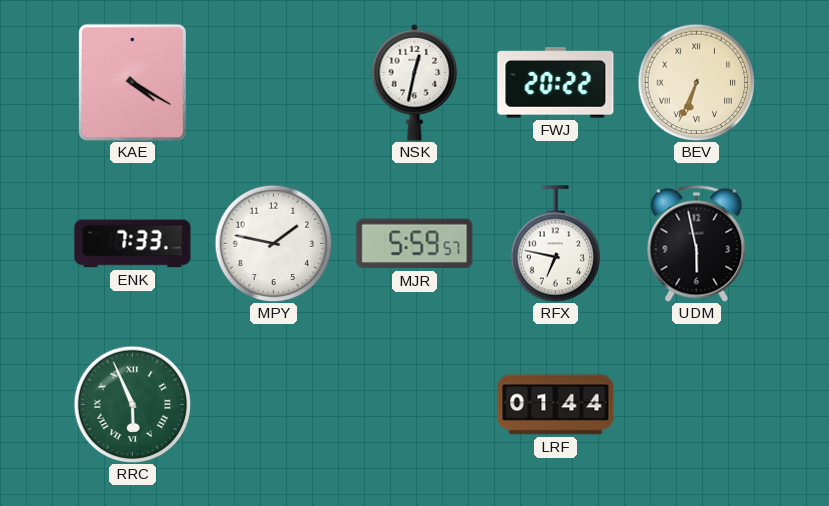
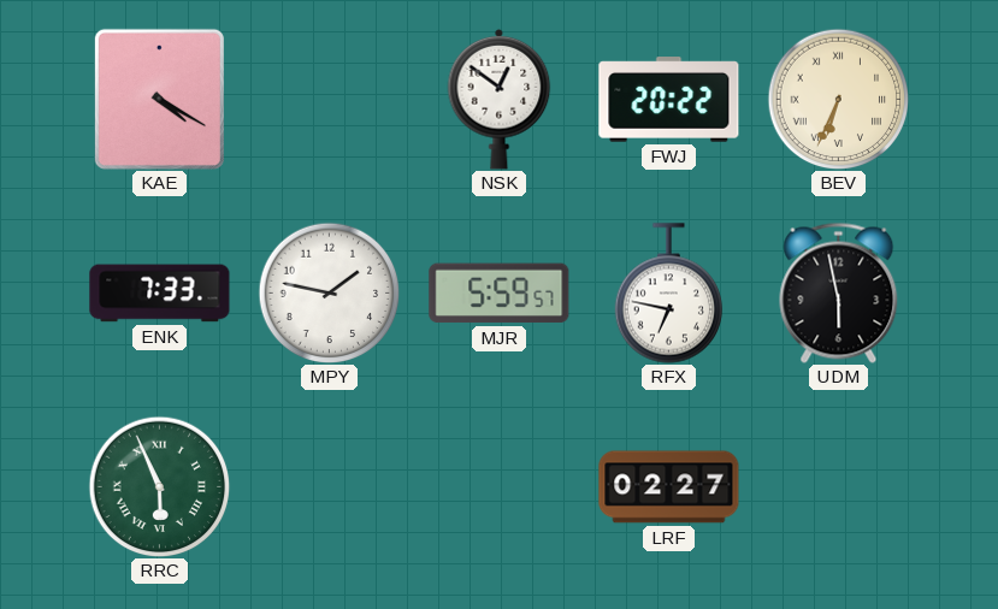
NSK: 12:32 -> 12:51 (500, 99)
LRF: 01:44 -> 02:27 (669, 487)
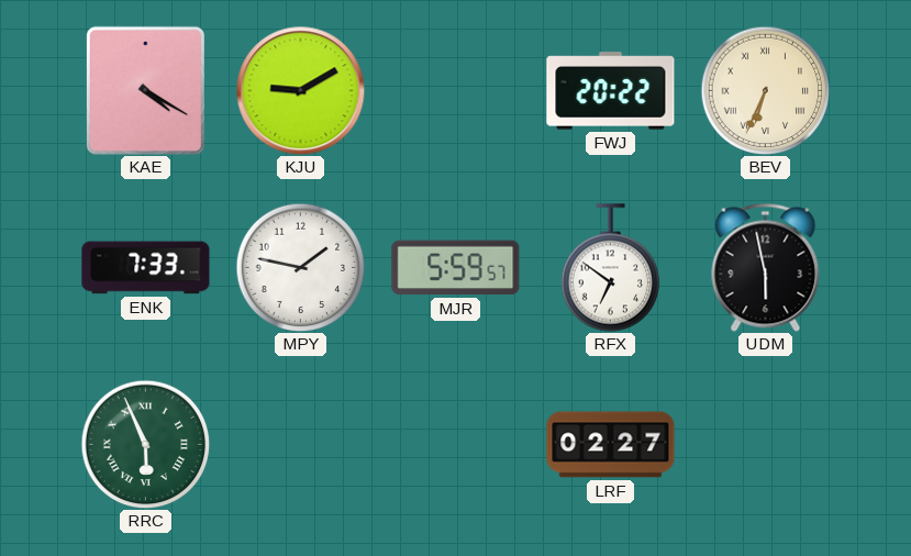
KJU: none -> 9:10 (300, 90)
NSK: 12:51 -> none (500, 99)
RFX: 6:47 -> 6:51 (610, 268)
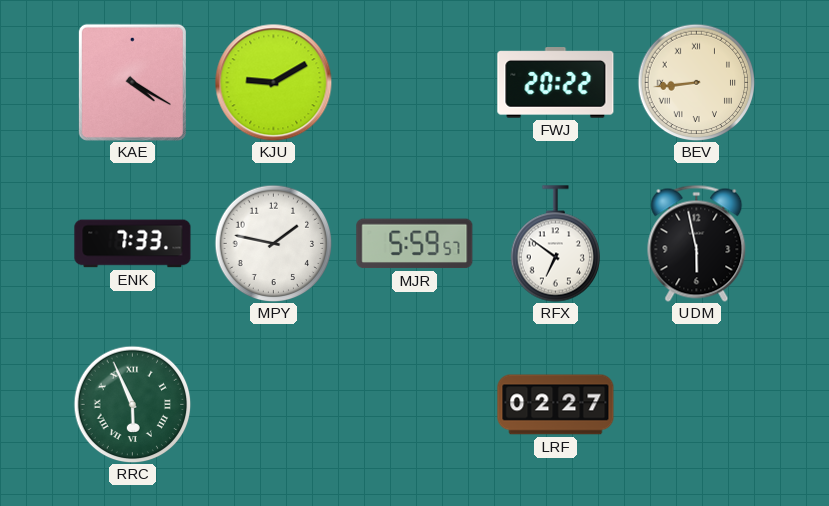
BEV: 6:34 -> 8:44 (696, 82)
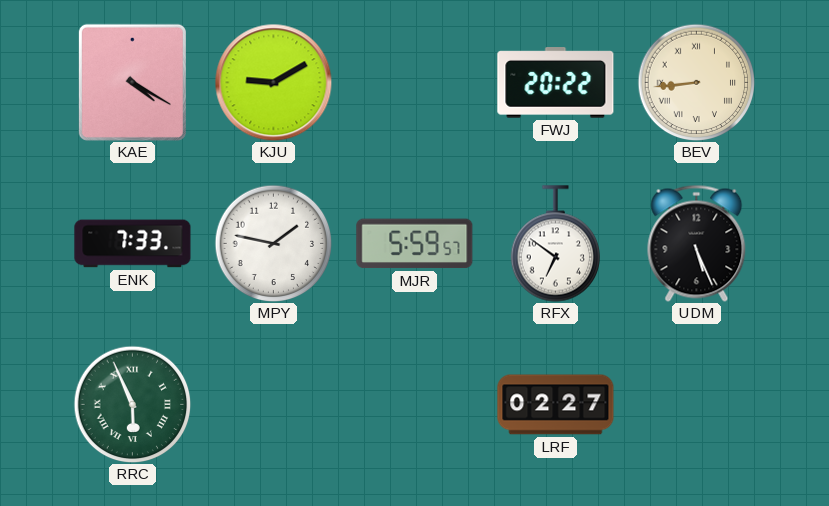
UDM: 5:58 -> 5:26 (697, 243)
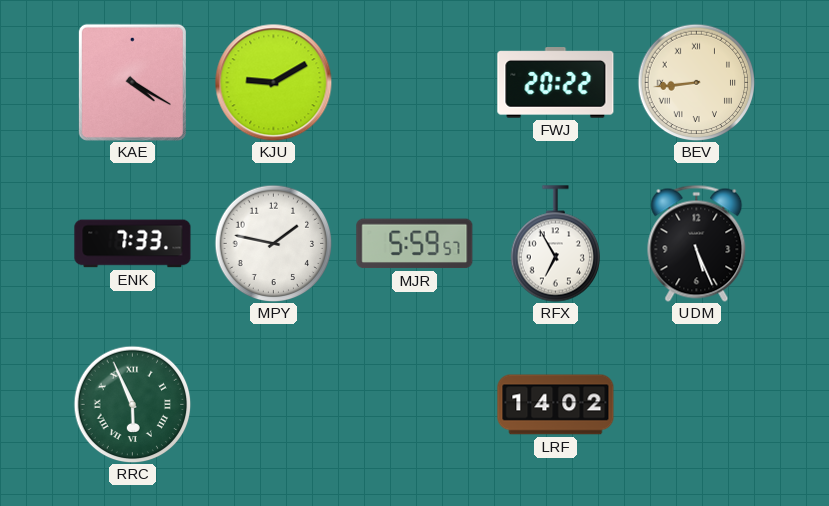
RFX: 6:51 -> 6:55 (555, 244)
LRF: 02:27 -> 14:02 (556, 405)
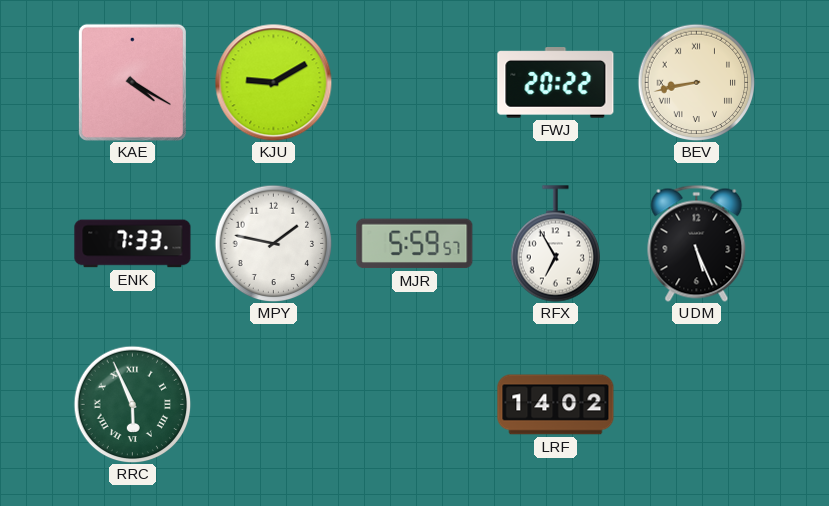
BEV: 8:44 -> 8:43 (696, 82)
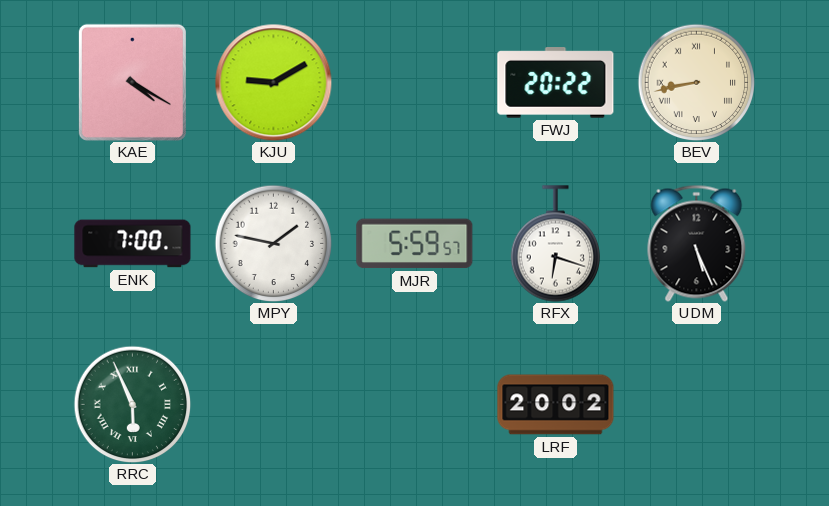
ENK: 7:33 -> 7:00 (133, 244)
RFX: 6:55 -> 6:18 (555, 244)
LRF: 14:02 -> 20:02 (556, 405)
